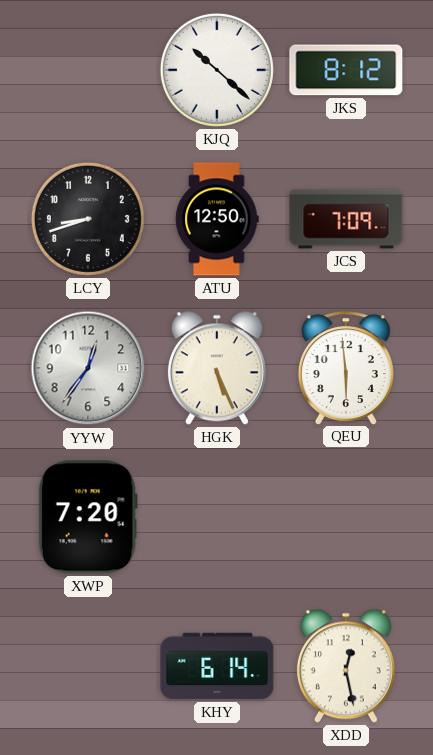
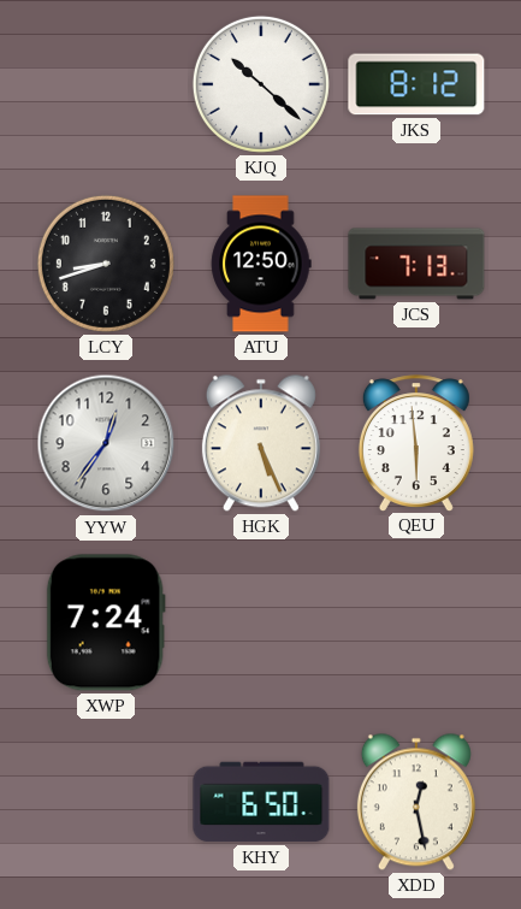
JCS: 7:09 -> 7:13 (416, 264)
XWP: 7:20 -> 7:24 (106, 622)
KHY: 6:14 -> 6:50 (261, 802)
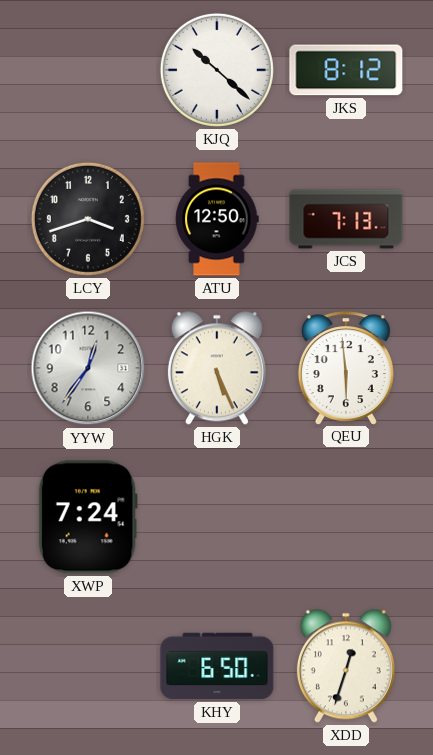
LCY: 8:42 -> 3:42 (88, 219)
XDD: 12:28 -> 12:33 (346, 666)
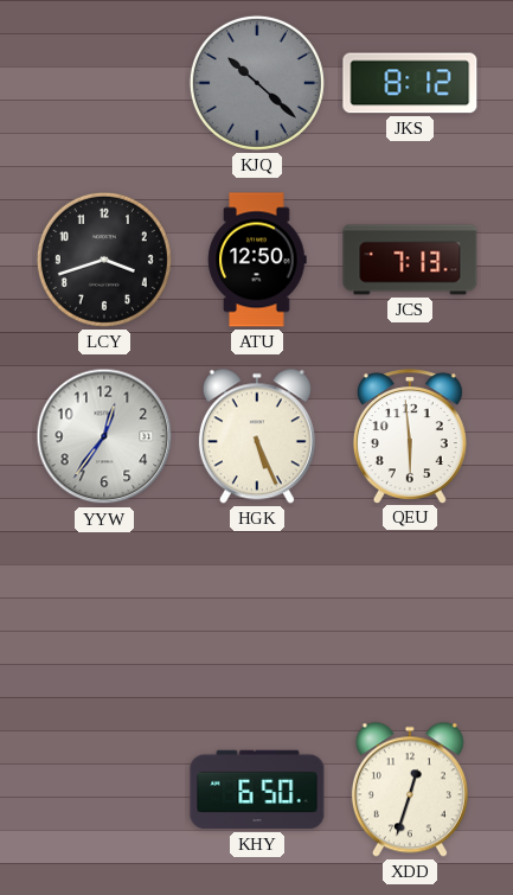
KJQ dial: white -> grey (257, 83)
XWP: 7:24 -> none (88, 517)
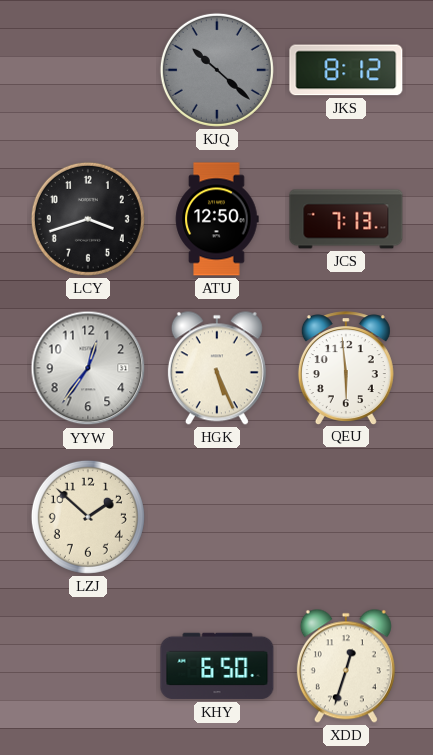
LZJ: none -> 1:52 (88, 517)
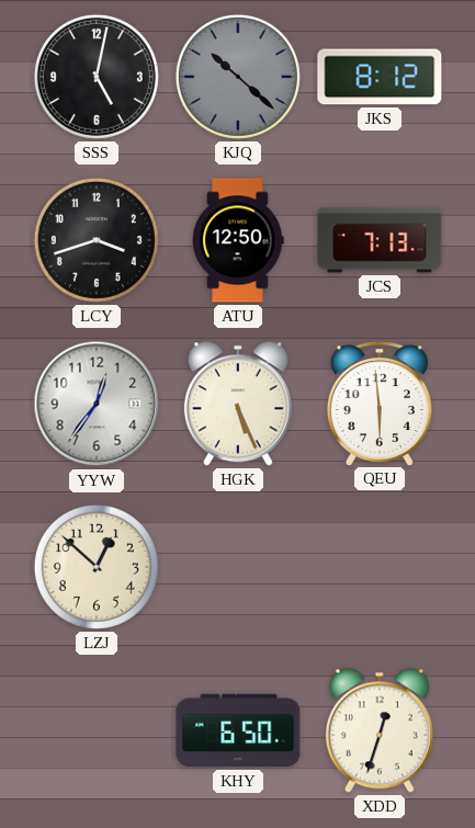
SSS: none -> 5:02 (97, 77)
LZJ: 1:52 -> 12:52 (97, 567)
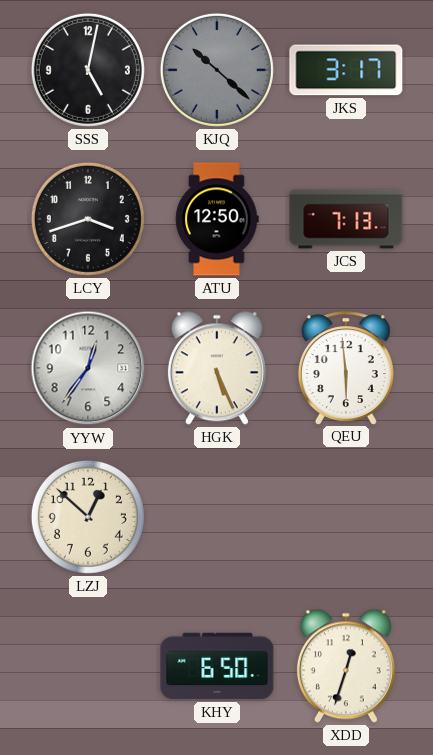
JKS: 8:12 -> 3:17 (346, 70)
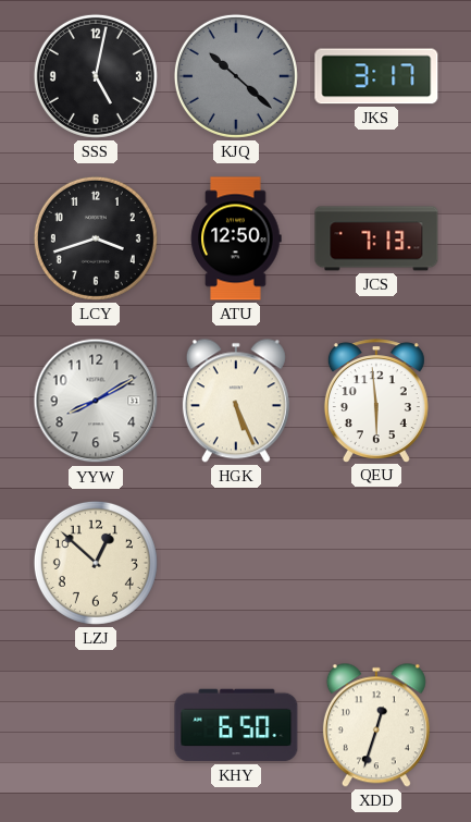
YYW: 12:36 -> 8:10 (96, 401)
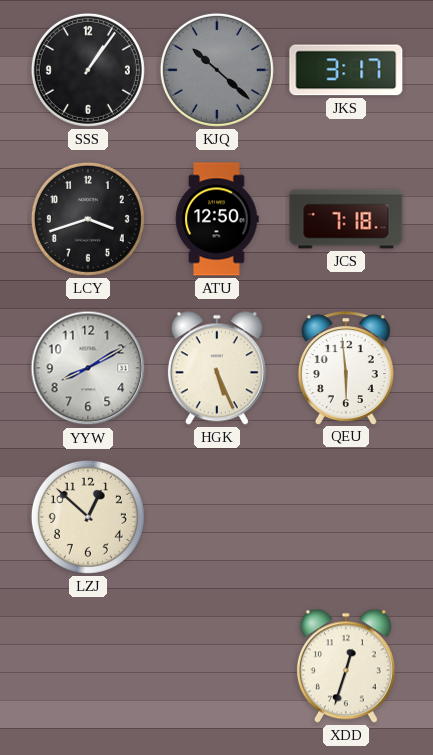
SSS: 5:02 -> 1:06 (88, 70)
JCS: 7:13 -> 7:18 (346, 219)
KHY: 6:50 -> none (236, 725)
